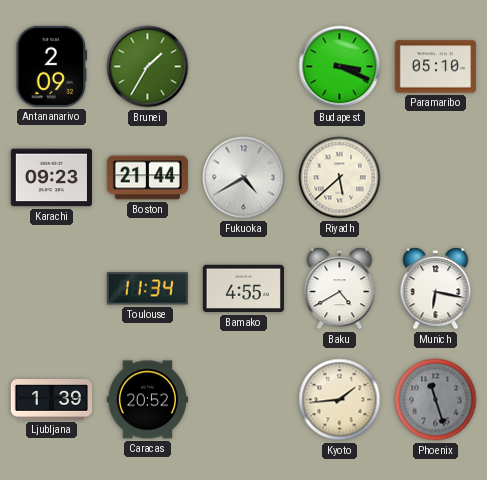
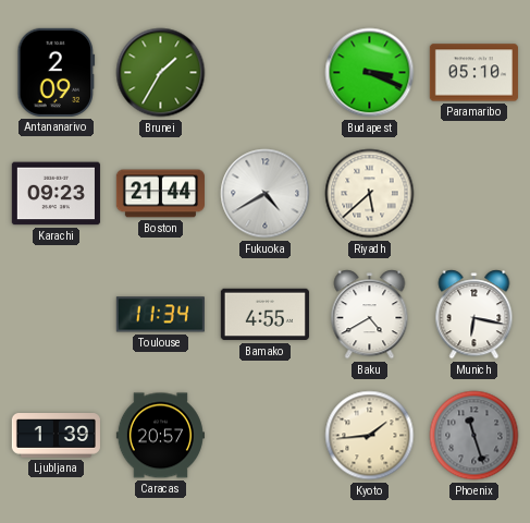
Caracas: 20:52 -> 20:57 (160, 436)
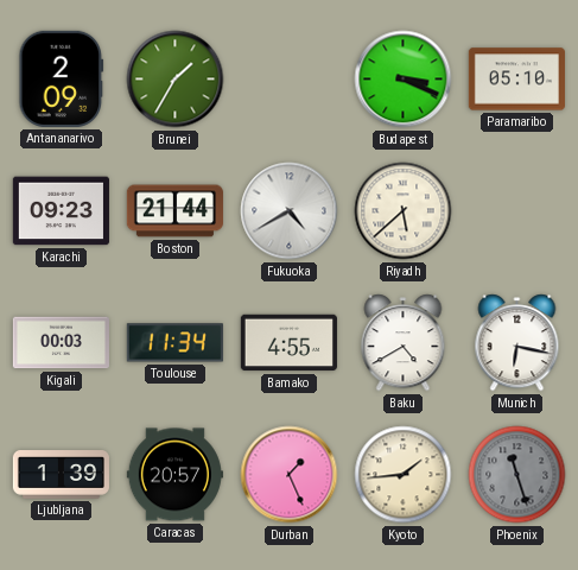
Kigali: none -> 00:03 (61, 343)
Durban: none -> 1:26 (290, 475)
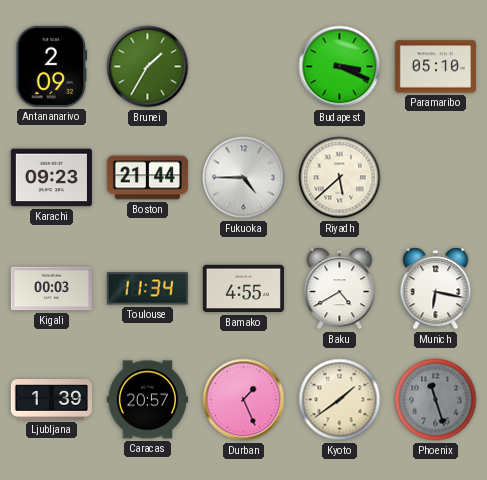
Fukuoka: 4:40 -> 4:45 (244, 178)
Kyoto: 1:44 -> 1:39 (340, 400)
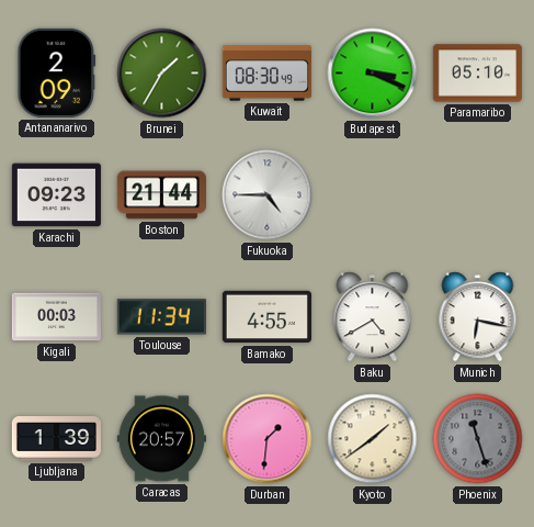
Kuwait: none -> 08:30 (266, 74)
Riyadh: 5:38 -> none (340, 178)
Durban: 1:26 -> 1:31 (268, 439)
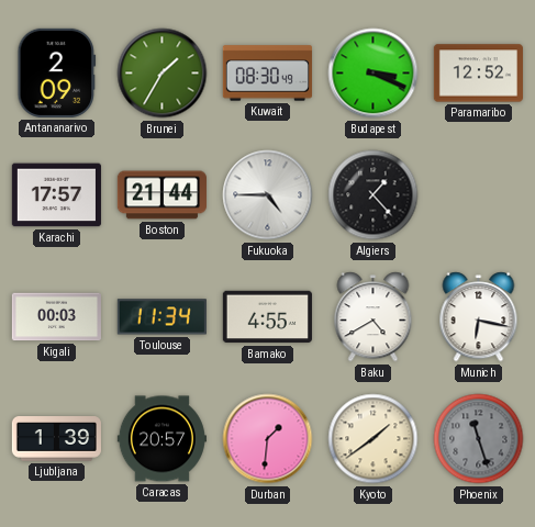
Paramaribo: 05:10 -> 12:52 (478, 74)
Karachi: 09:23 -> 17:57 (56, 195)
Algiers: none -> 1:23 (374, 195)
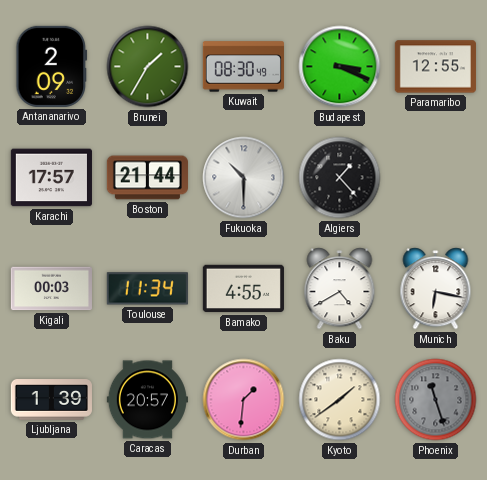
Paramaribo: 12:52 -> 12:55 (435, 67)
Fukuoka: 4:45 -> 10:30 (244, 178)
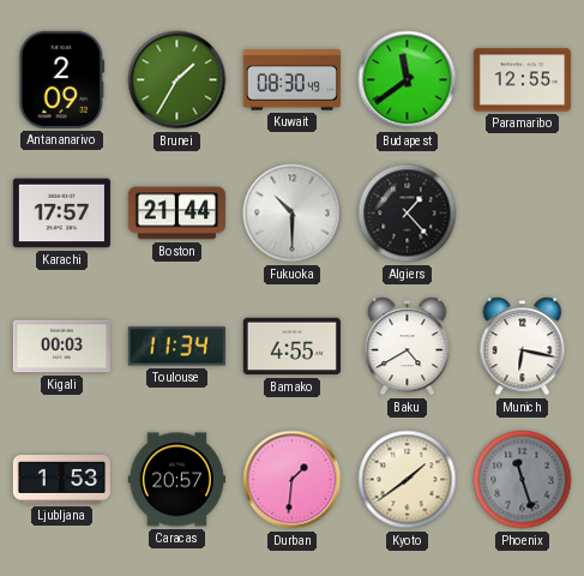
Budapest: 3:19 -> 11:39 (408, 80)
Ljubljana: 1:39 -> 1:53 (61, 480)
